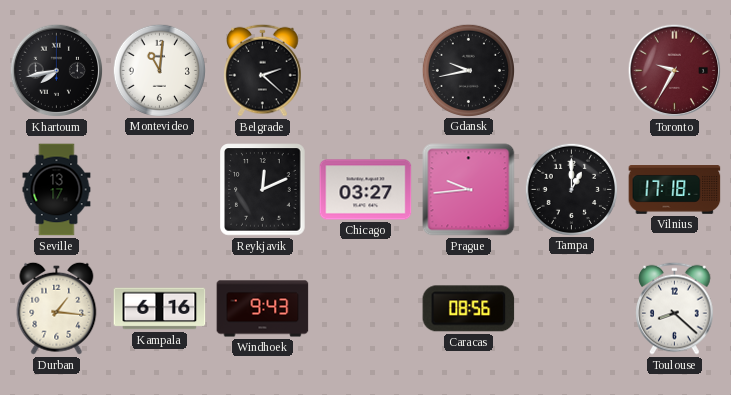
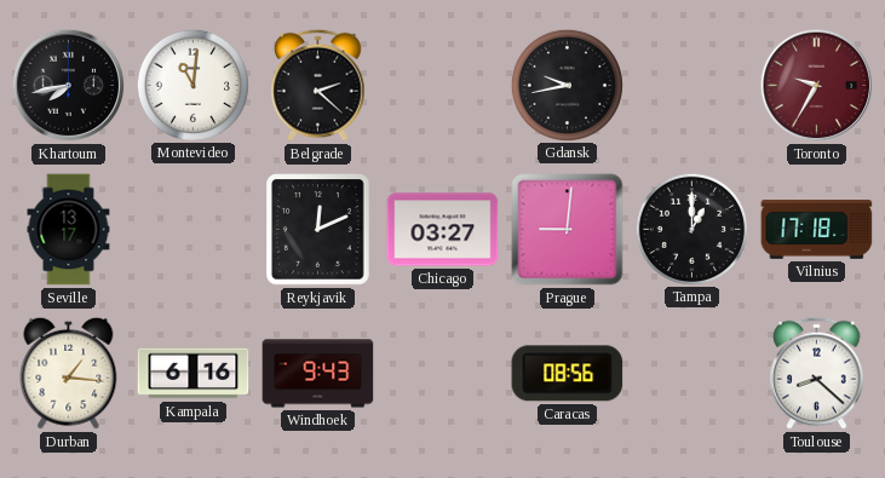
Prague: 9:44 -> 9:01 (568, 230)
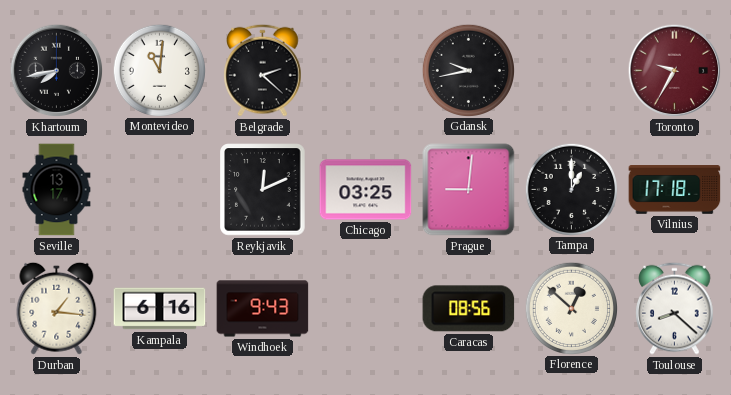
Chicago: 03:27 -> 03:25 (366, 190)
Florence: none -> 12:52 (571, 308)
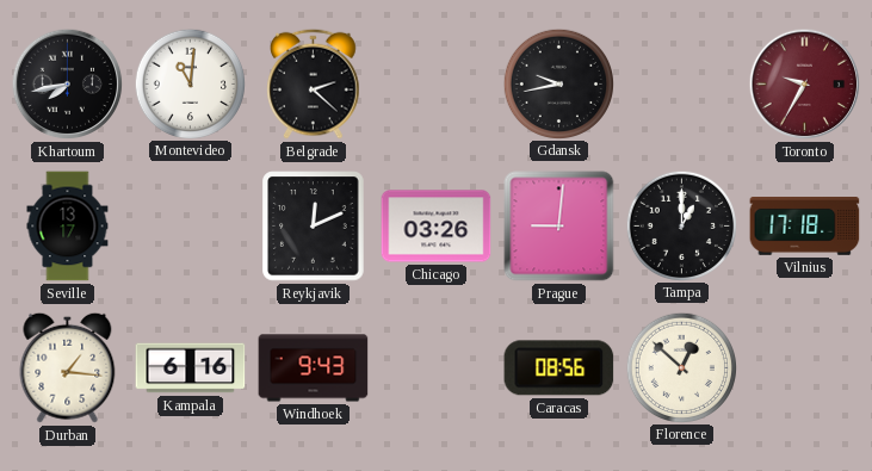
Chicago: 03:25 -> 03:26 (437, 227)
Toulouse: 8:22 -> none (675, 308)
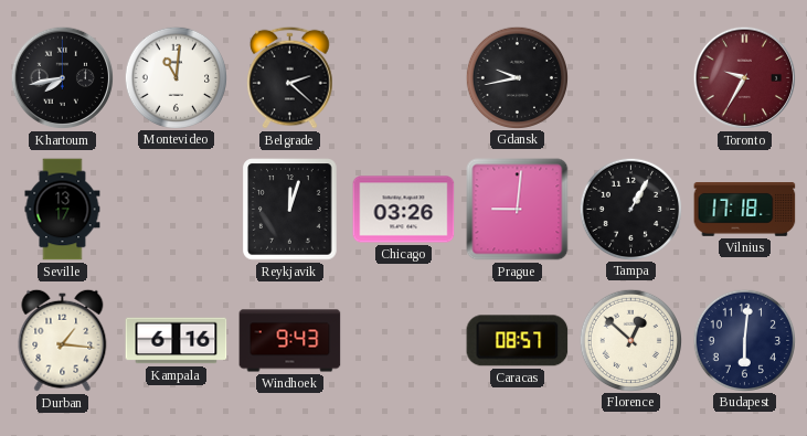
Reykjavik: 12:11 -> 12:03 (290, 210)
Tampa: 1:00 -> 1:05 (630, 209)
Caracas: 08:56 -> 08:57 (518, 341)
Budapest: none -> 6:01 (744, 340)
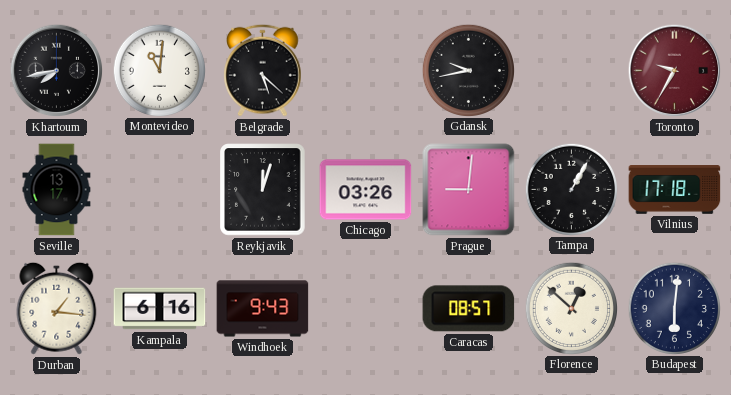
Belgrade: 2:22 -> 5:22 (263, 70)
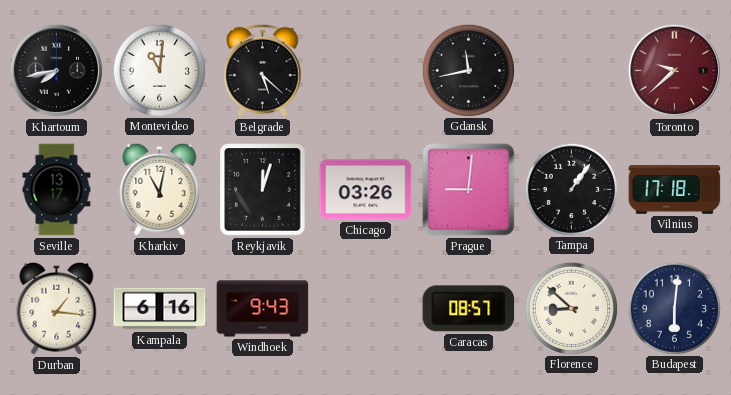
Gdansk: 9:43 -> 11:43 (468, 70)
Toronto: 9:35 -> 9:38 (675, 71)
Kharkiv: none -> 11:02 (160, 189)
Tampa: 1:05 -> 1:06 (571, 189)
Florence: 12:52 -> 8:52 (571, 308)
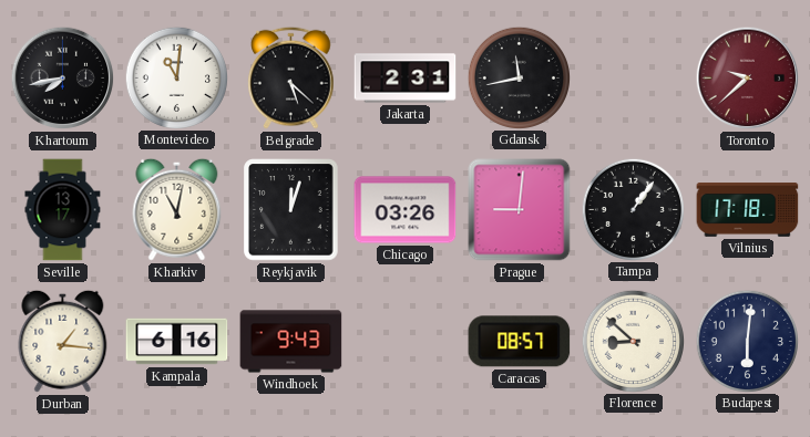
Jakarta: none -> 2:31 (406, 79)
